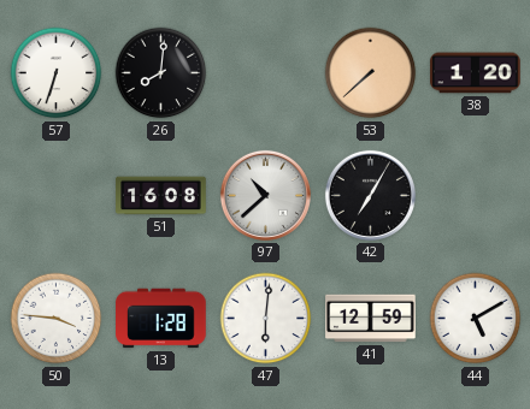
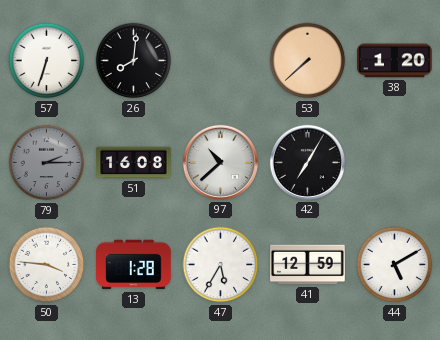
79: none -> 2:15 (47, 163)
47: 6:01 -> 5:35 (221, 265)
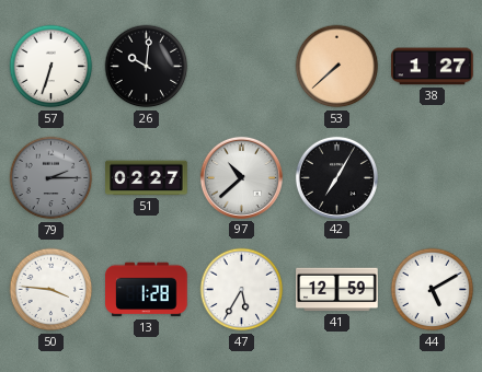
26: 8:01 -> 10:01 (147, 67)
38: 1:20 -> 1:27 (433, 67)
51: 16:08 -> 02:27 (147, 178)
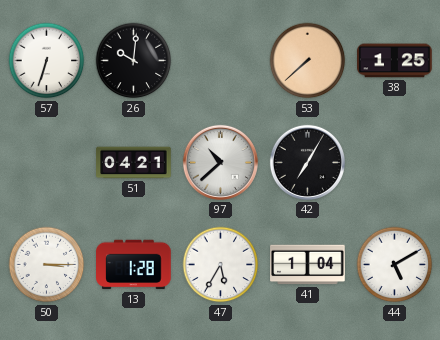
38: 1:27 -> 1:25 (395, 61)
79: 2:15 -> none (51, 178)
51: 02:27 -> 04:21 (134, 163)
50: 3:46 -> 3:15 (47, 265)
41: 12:59 -> 1:04 (308, 265)
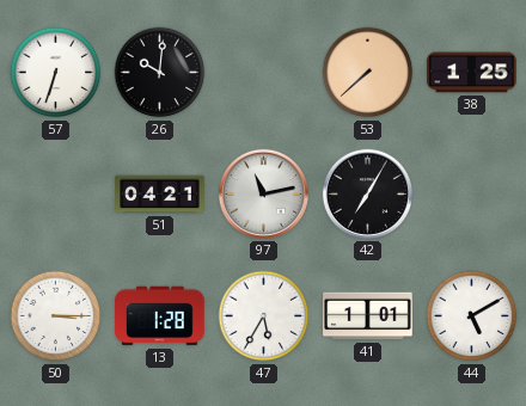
97: 10:38 -> 11:13 (263, 193)
41: 1:04 -> 1:01 (368, 316)
